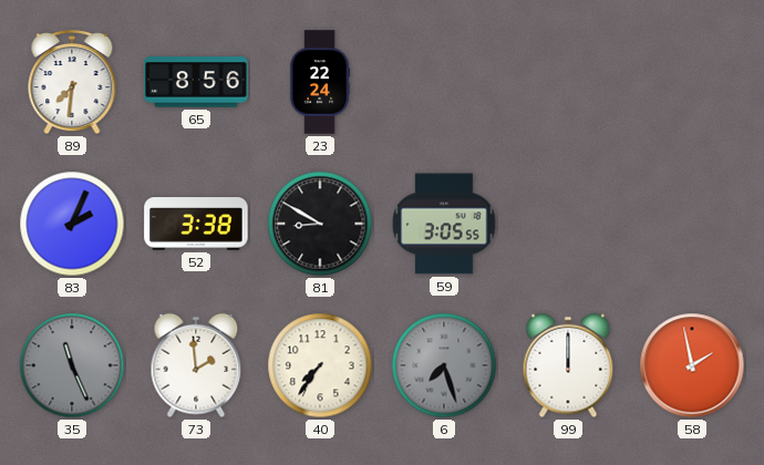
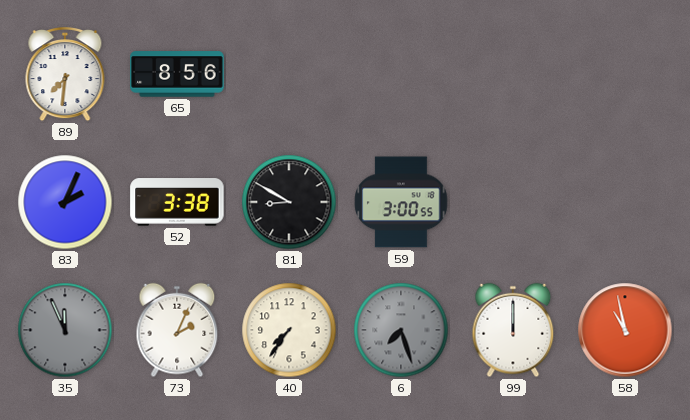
23: 22:24 -> none (320, 82)
59: 3:05 -> 3:00 (401, 202)
35: 11:26 -> 11:56 (65, 330)
73: 1:59 -> 2:04 (177, 330)
58: 1:58 -> 10:58 (625, 330)
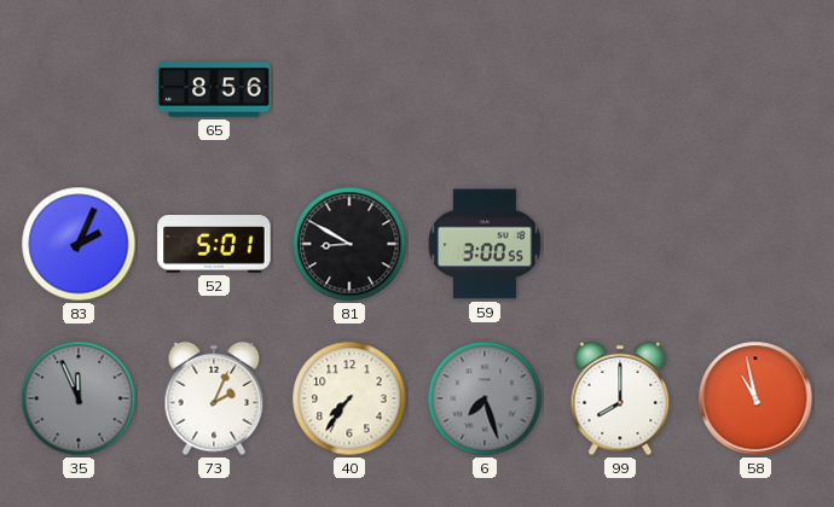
89: 7:31 -> none (65, 75)
52: 3:38 -> 5:01 (214, 244)
99: 12:00 -> 8:00 (620, 398)
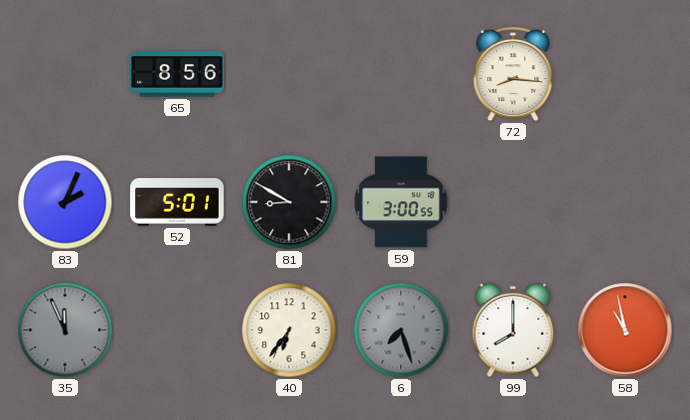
72: none -> 8:16 (513, 75)
73: 2:04 -> none (214, 398)
40: 7:36 -> 6:36 (289, 330)
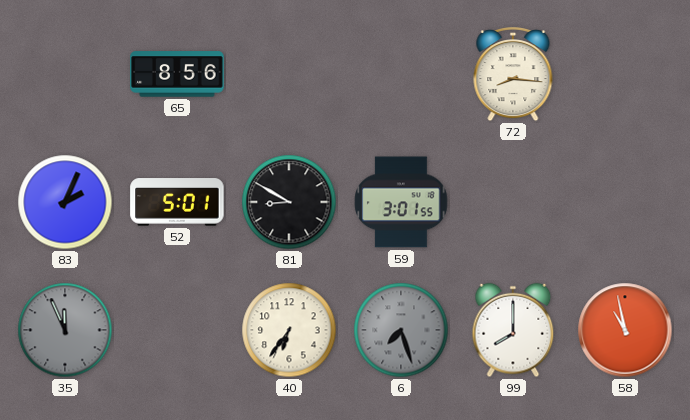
59: 3:00 -> 3:01 (401, 202)
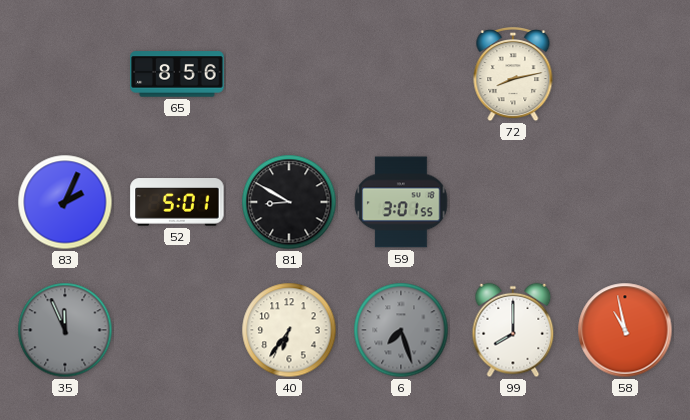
72: 8:16 -> 8:13 (513, 75)
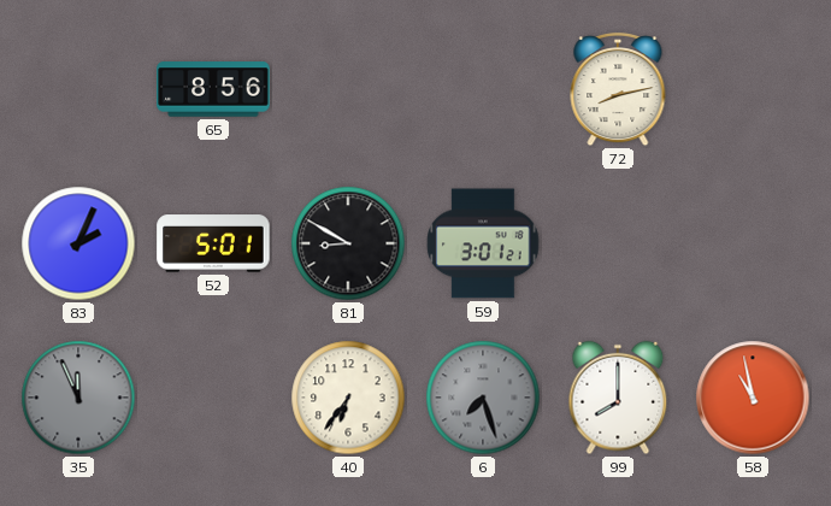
59: 3:01:55 -> 3:01:21 (483, 243)
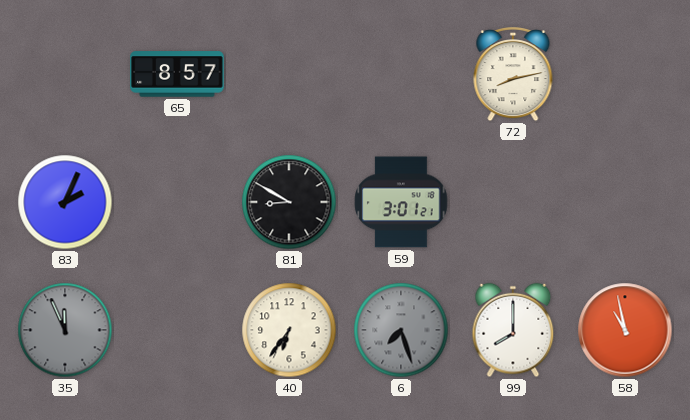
65: 8:56 -> 8:57 (177, 74)
52: 5:01 -> none (213, 243)
